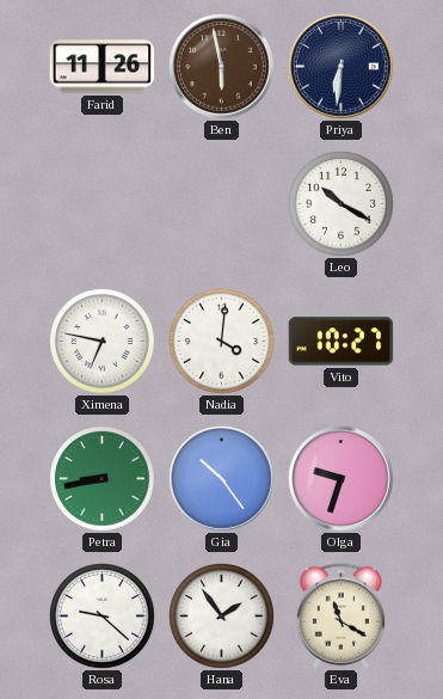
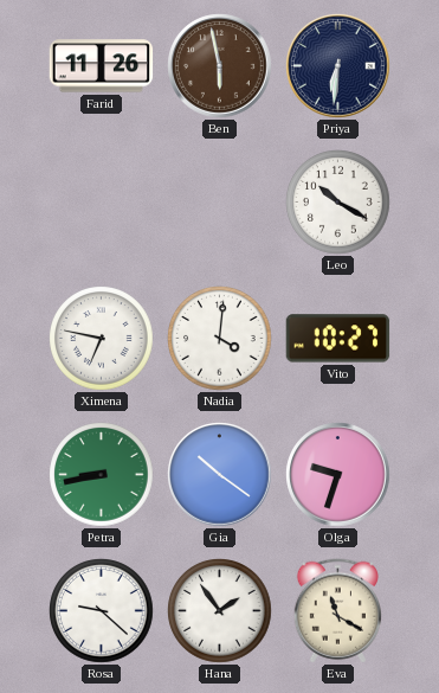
Gia: 10:24 -> 10:21 (220, 475)
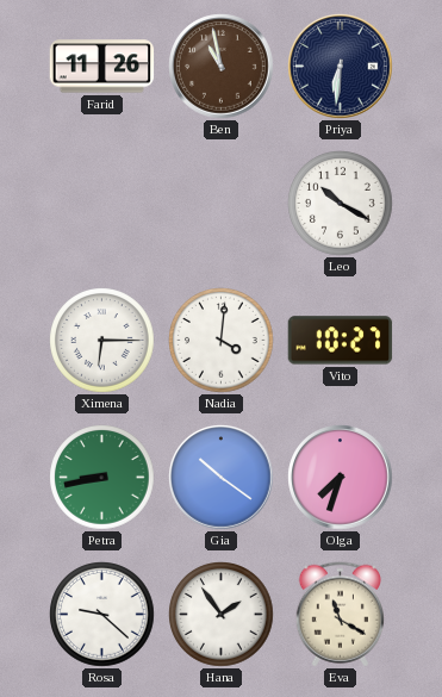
Ben: 5:58 -> 10:58 (222, 67)
Ximena: 6:47 -> 6:15 (102, 341)
Olga: 9:33 -> 7:33 (341, 478)
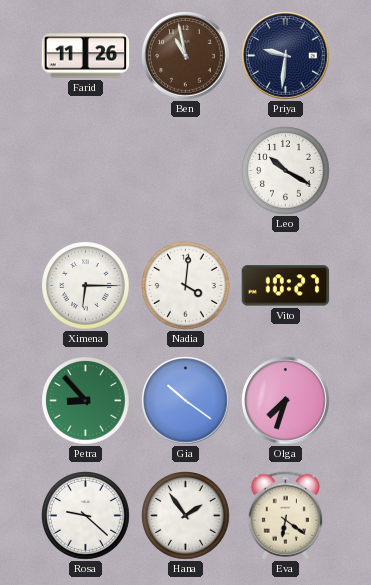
Priya: 6:31 -> 9:31 (286, 56)
Petra: 8:43 -> 8:53 (86, 401)
Eva: 11:20 -> 6:21 (285, 516)
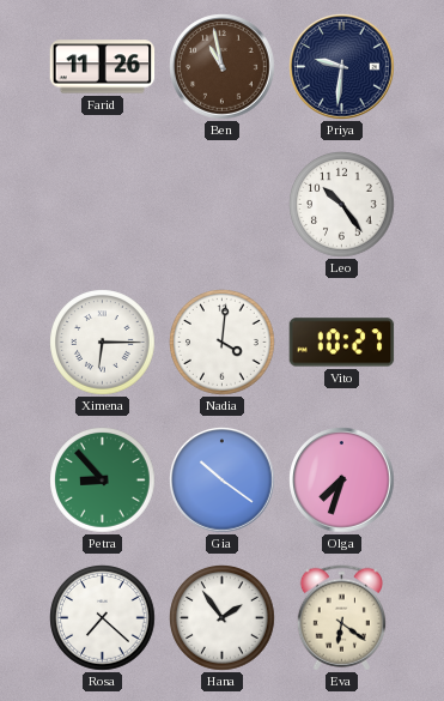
Leo: 10:20 -> 10:24 (342, 205)
Rosa: 9:22 -> 7:22 (103, 618)
